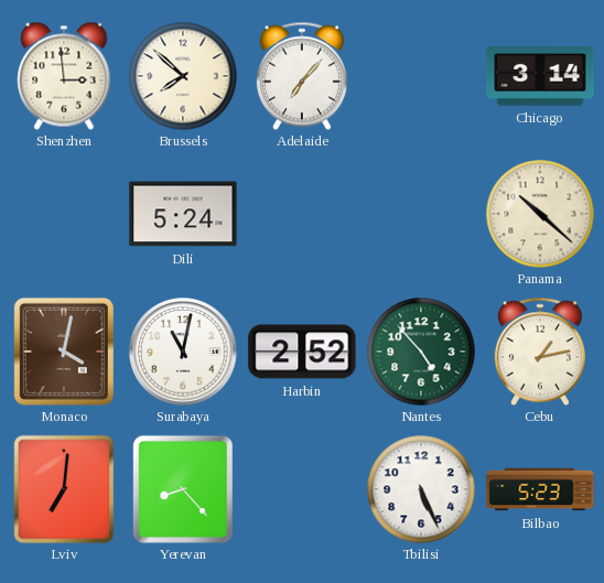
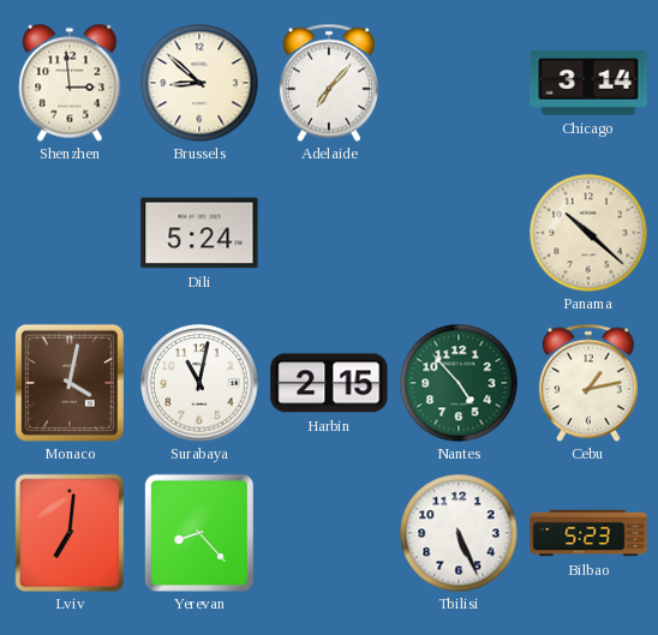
Brussels: 7:52 -> 8:52 (199, 83)
Harbin: 2:52 -> 2:15 (329, 383)
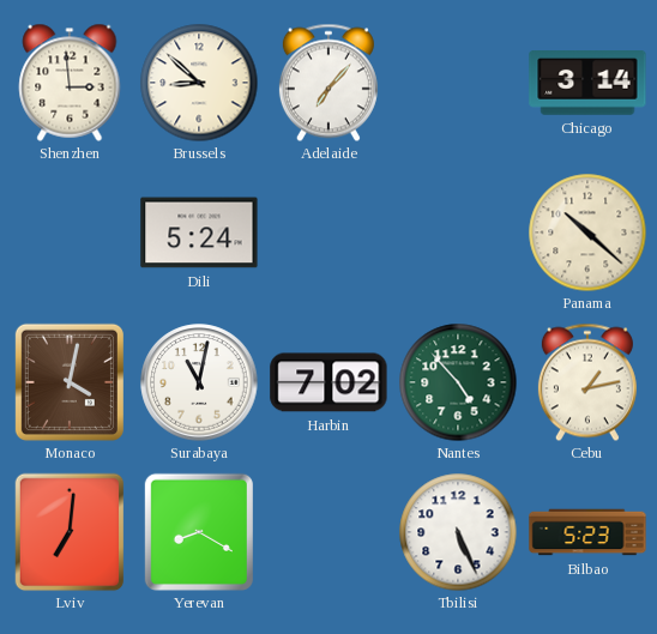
Harbin: 2:15 -> 7:02 (328, 382)
Yerevan: 8:23 -> 8:20 (199, 532)
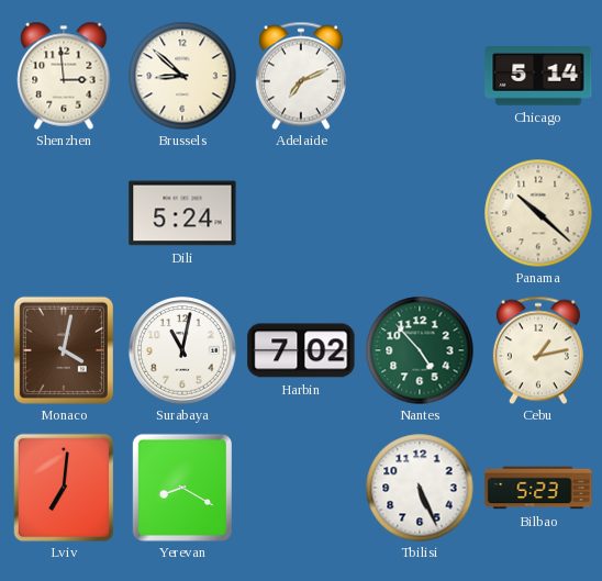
Adelaide: 7:07 -> 7:11 (301, 76)
Chicago: 3:14 -> 5:14 (538, 77)
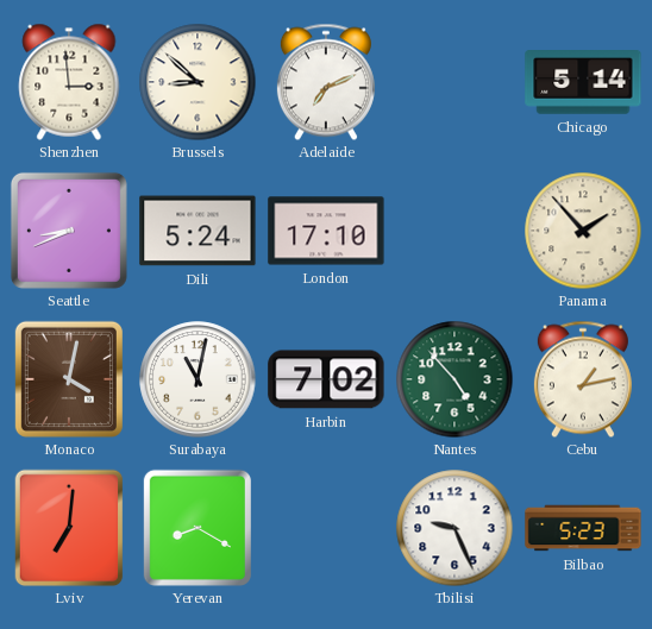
Seattle: none -> 8:41 (69, 231)
London: none -> 17:10 (326, 231)
Panama: 10:22 -> 1:53 (583, 231)
Tbilisi: 5:26 -> 9:26 (454, 528)
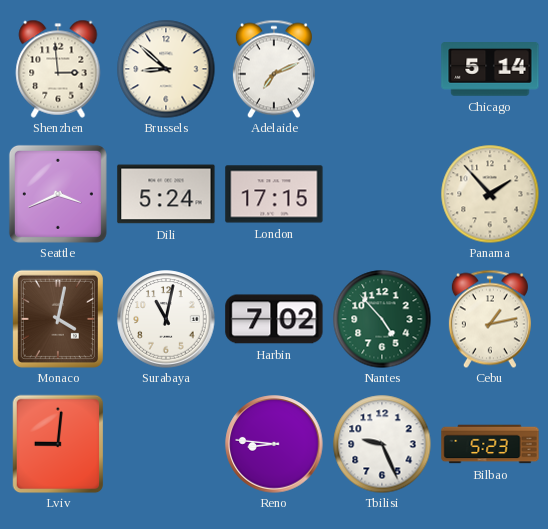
Seattle: 8:41 -> 3:41 (58, 194)
London: 17:10 -> 17:15 (274, 194)
Lviv: 7:01 -> 9:01 (58, 444)
Yerevan: 8:20 -> none (198, 528)
Reno: none -> 8:46 (274, 444)
